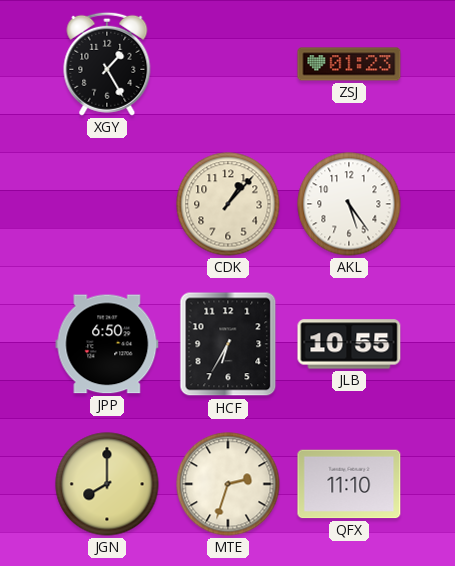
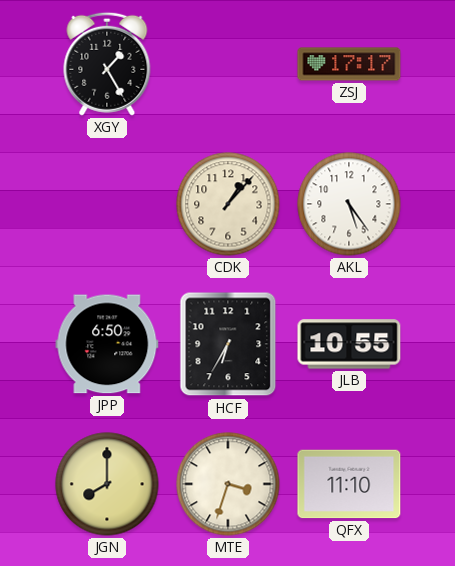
ZSJ: 01:23 -> 17:17 (349, 64)
MTE: 2:33 -> 3:33 (228, 484)
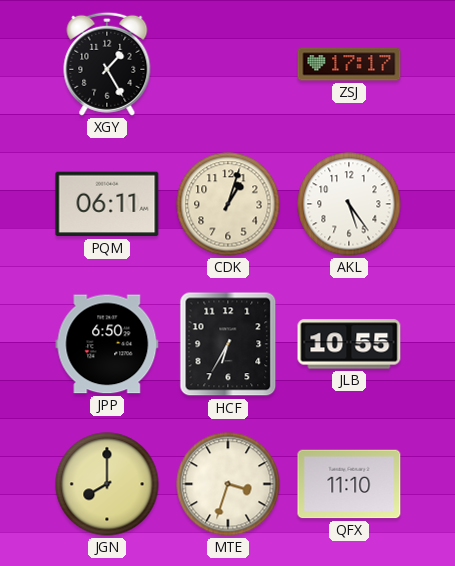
PQM: none -> 06:11 (107, 204)
CDK: 1:07 -> 1:03 (228, 204)
